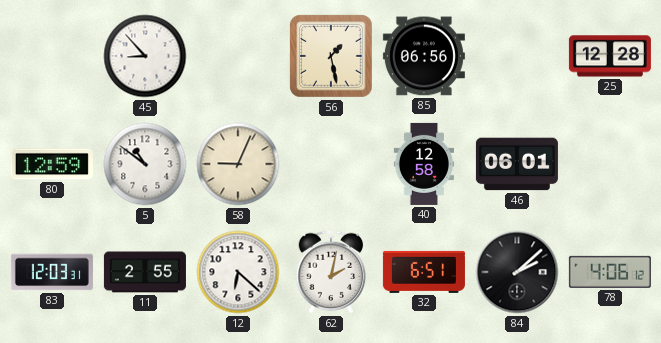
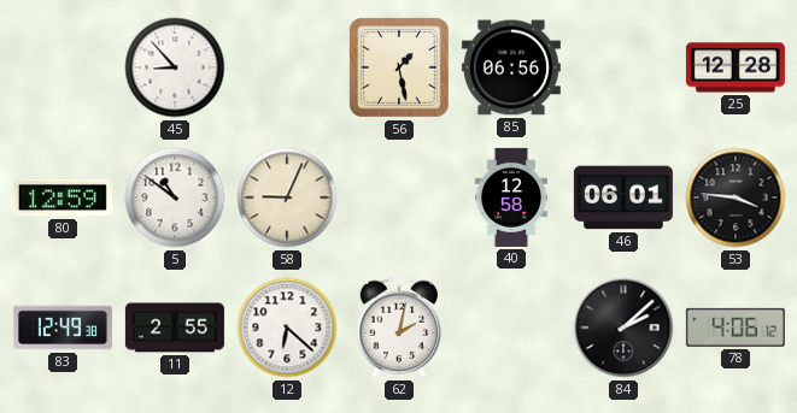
53: none -> 3:46 (736, 197)
83: 12:03 -> 12:49 (63, 328)
32: 6:51 -> none (424, 272)
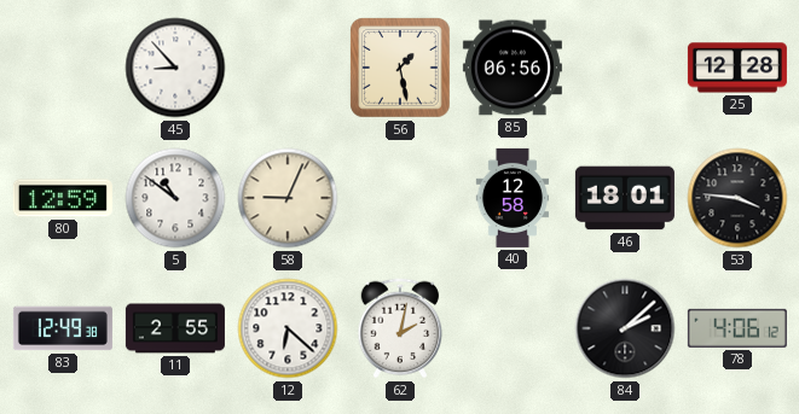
46: 06:01 -> 18:01 (625, 198)
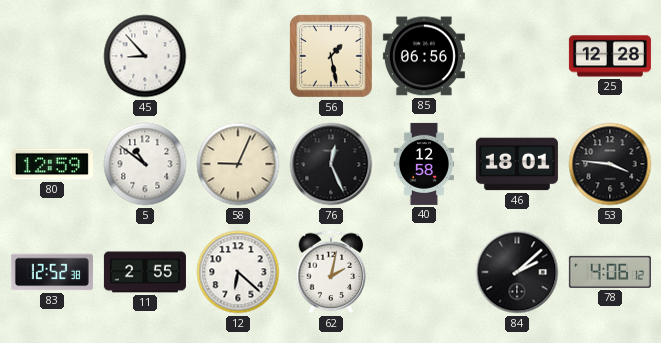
76: none -> 12:26 (331, 164)
83: 12:49 -> 12:52 (52, 272)
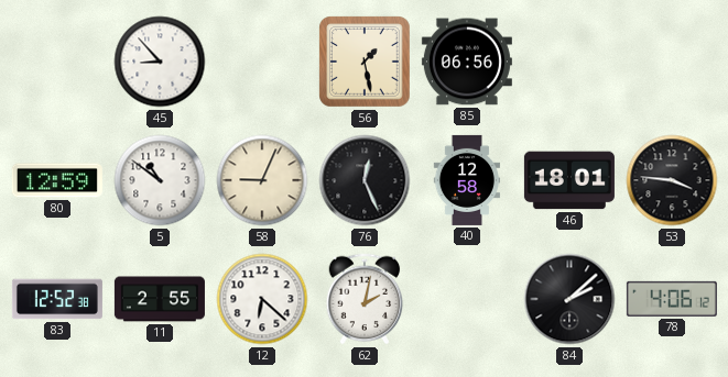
25: 12:28 -> none (610, 56)
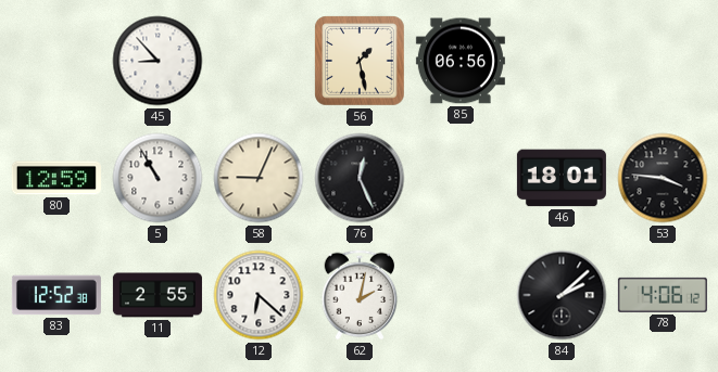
5: 10:51 -> 10:55 (158, 178)
40: 12:58 -> none (466, 180)
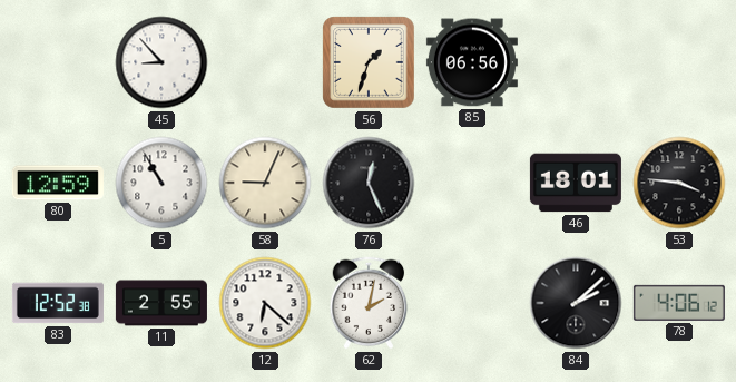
56: 1:28 -> 1:33 (369, 62)
